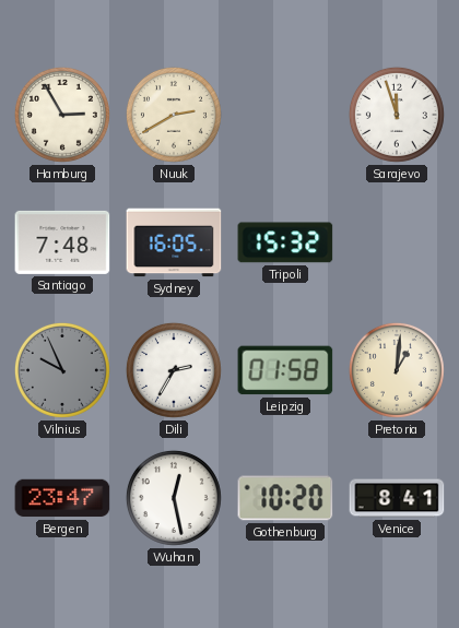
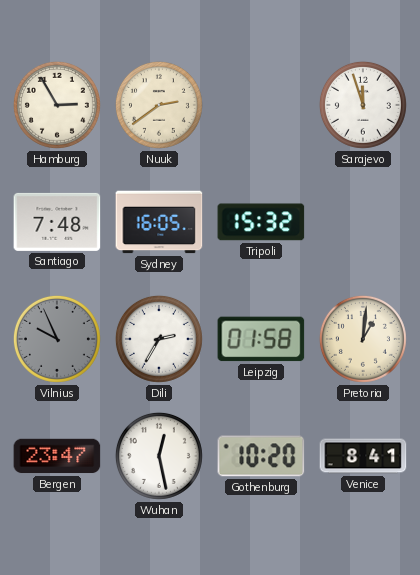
Nuuk: 2:40 -> 2:39 (159, 105)
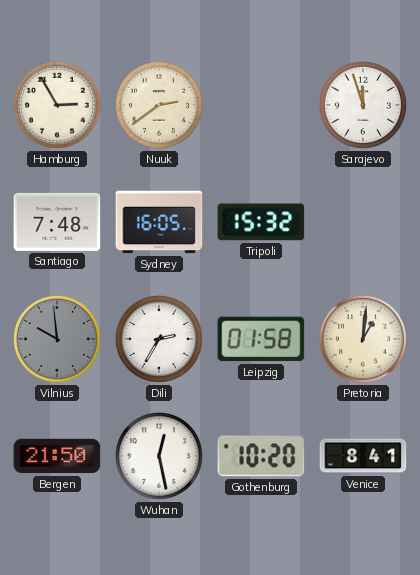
Vilnius: 9:56 -> 9:59 (57, 339)
Bergen: 23:47 -> 21:50 (57, 456)
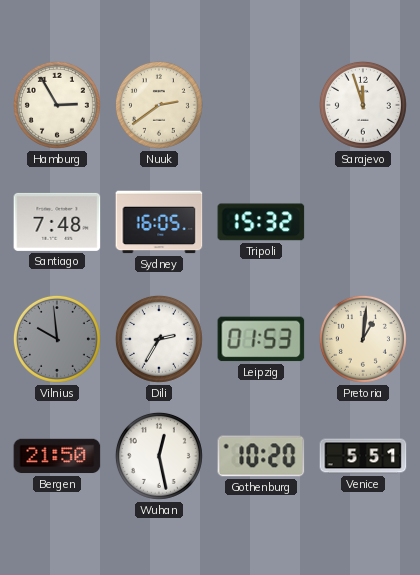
Leipzig: 01:58 -> 01:53 (261, 339)
Venice: 8:41 -> 5:51 (363, 456)
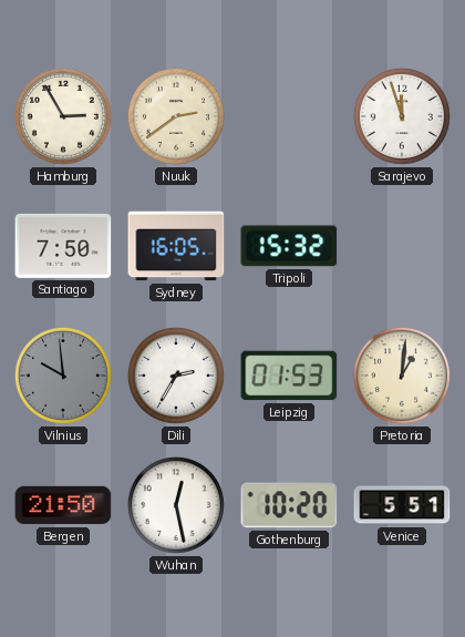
Santiago: 7:48 -> 7:50 (63, 246)
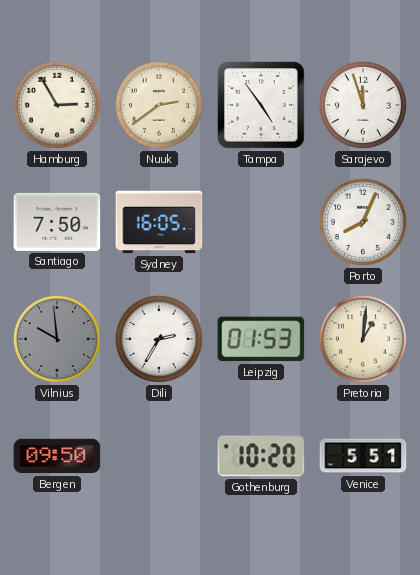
Tampa: none -> 4:54 (261, 105)
Tripoli: 15:32 -> none (289, 246)
Porto: none -> 8:04 (363, 222)
Bergen: 21:50 -> 09:50 (57, 456)
Wuhan: 12:28 -> none (176, 505)
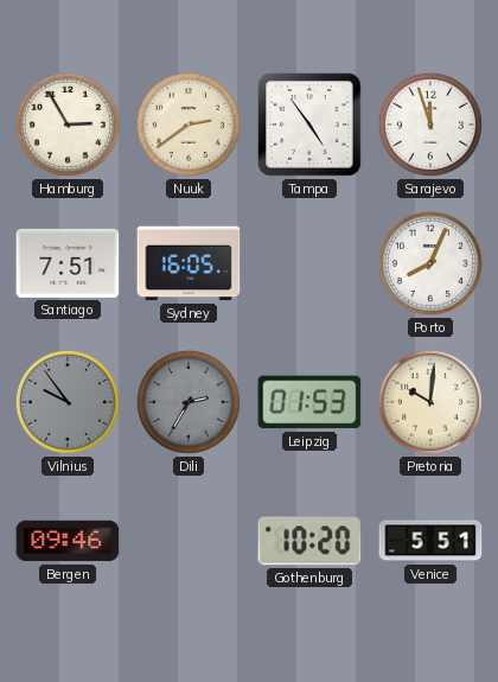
Santiago: 7:50 -> 7:51 (68, 263)
Vilnius: 9:59 -> 9:54 (68, 402)
Dili dial: white -> grey (189, 402)
Pretoria: 1:01 -> 10:01 (430, 402)
Bergen: 09:50 -> 09:46 (68, 541)
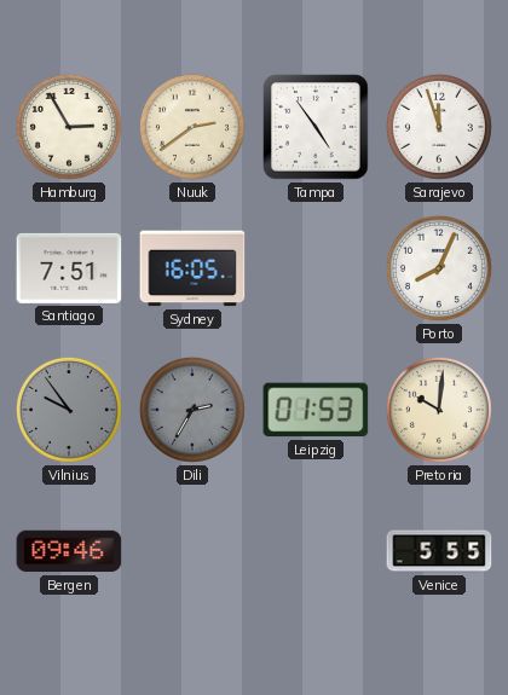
Gothenburg: 10:20 -> none (309, 541)
Venice: 5:51 -> 5:55 (439, 551)
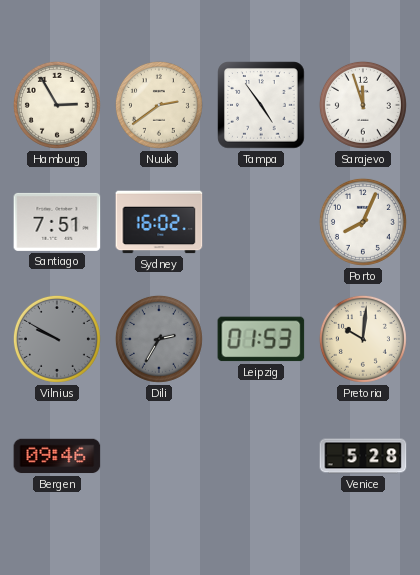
Sydney: 16:05 -> 16:02 (159, 222)
Vilnius: 9:54 -> 9:50 (57, 339)
Venice: 5:55 -> 5:28 (363, 456)
